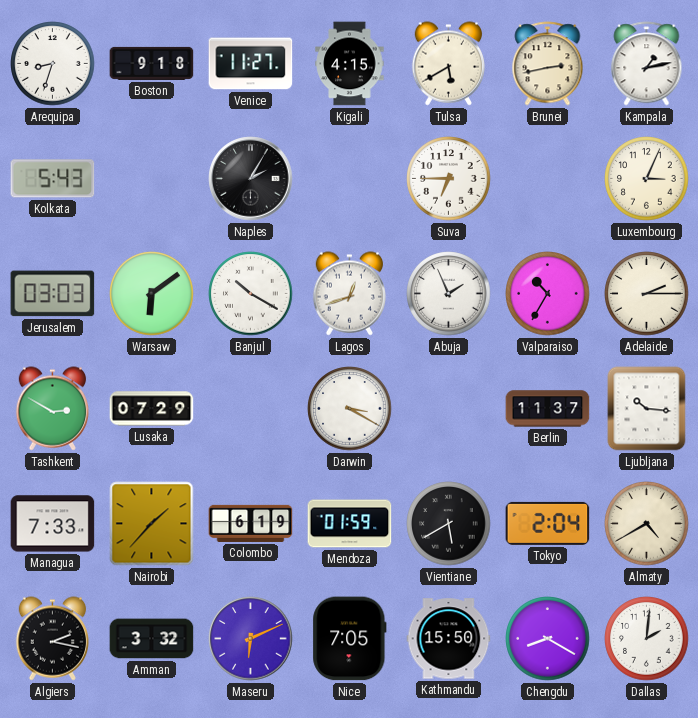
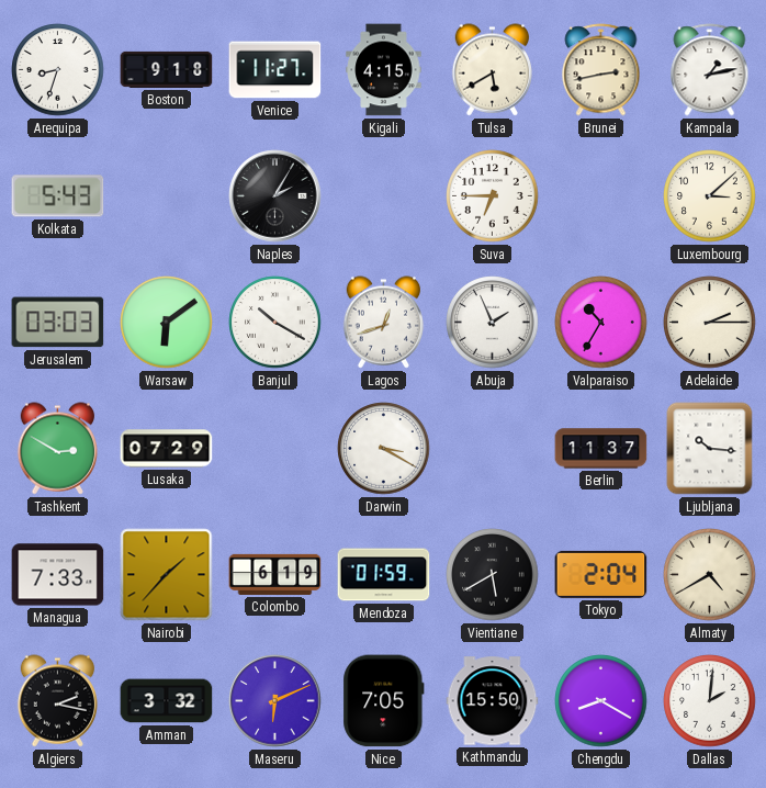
Luxembourg: 3:04 -> 3:08 (710, 196)
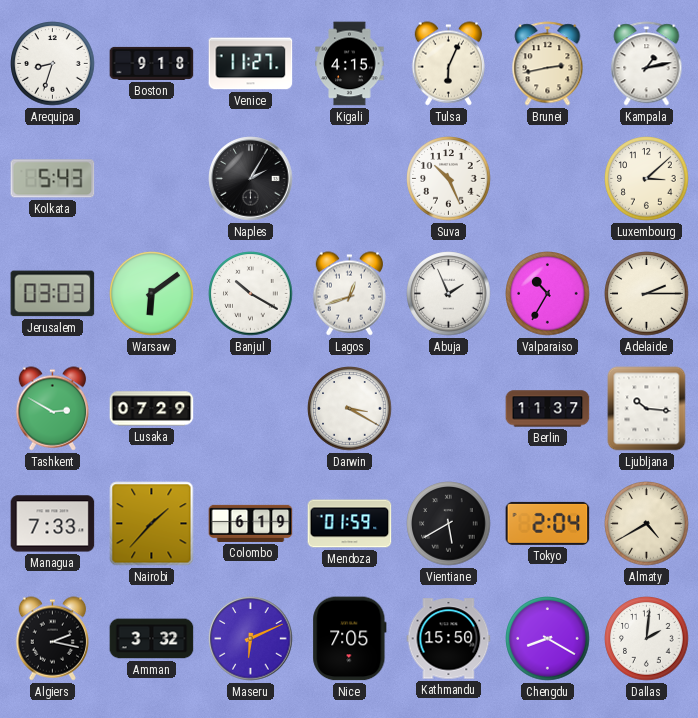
Tulsa: 5:40 -> 6:04 (449, 64)
Suva: 6:45 -> 10:26 (449, 179)
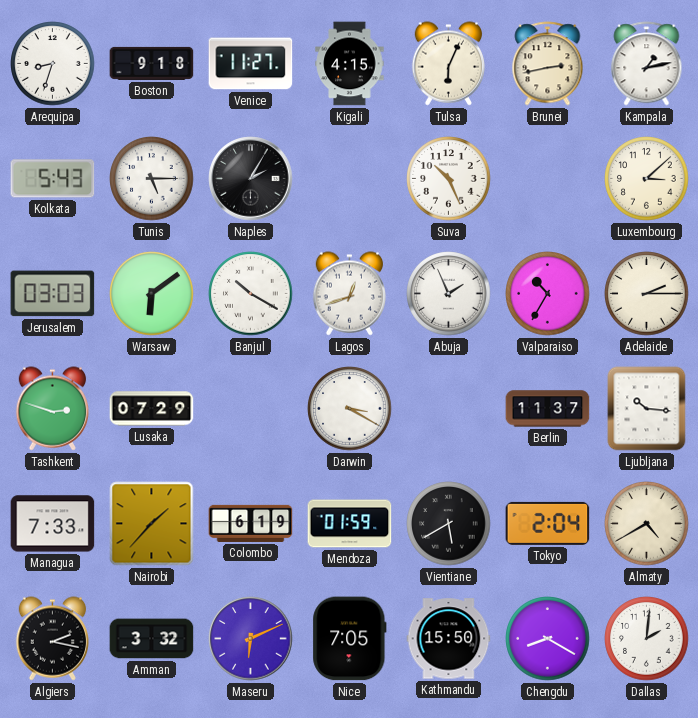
Tunis: none -> 5:15 (152, 179)
Tashkent: 2:50 -> 2:48 (53, 409)
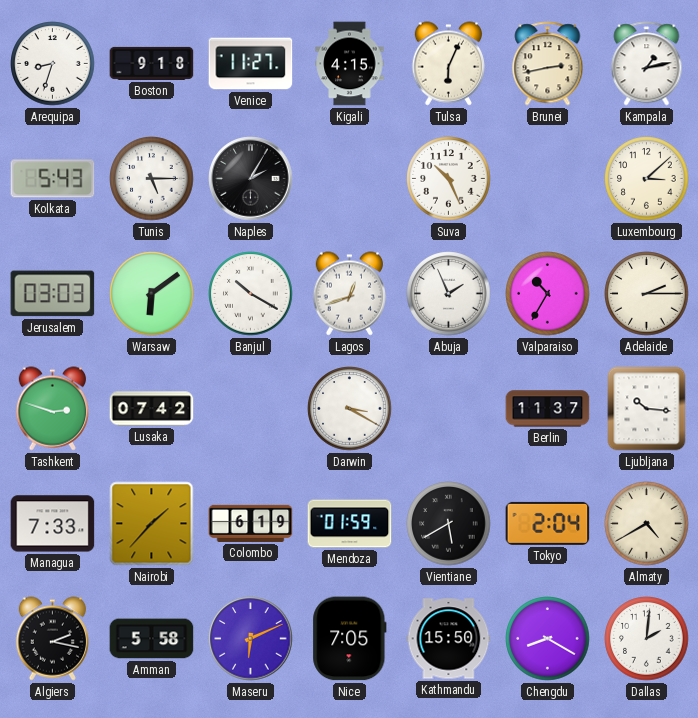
Lusaka: 07:29 -> 07:42 (152, 409)
Amman: 3:32 -> 5:58 (152, 639)
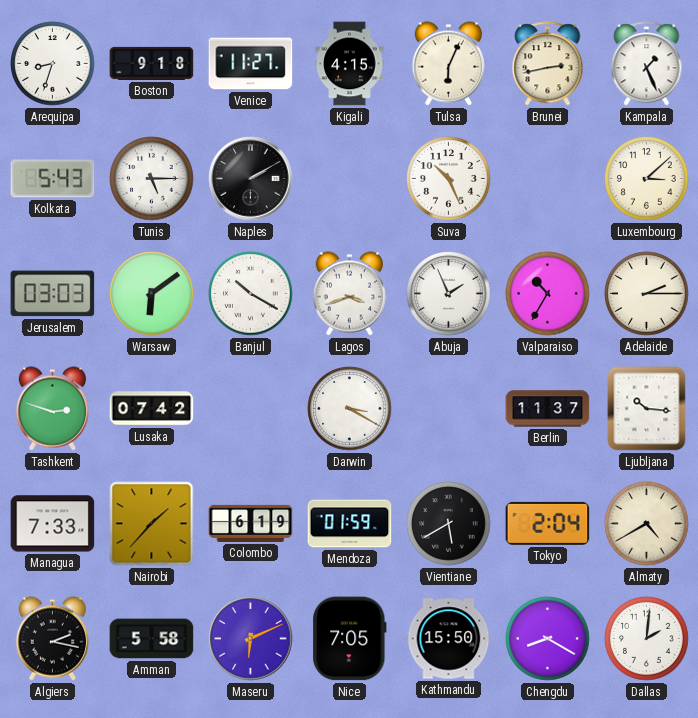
Kampala: 1:13 -> 1:26 (647, 64)
Naples: 2:05 -> 2:10 (251, 179)
Lagos: 12:42 -> 3:42 (350, 294)
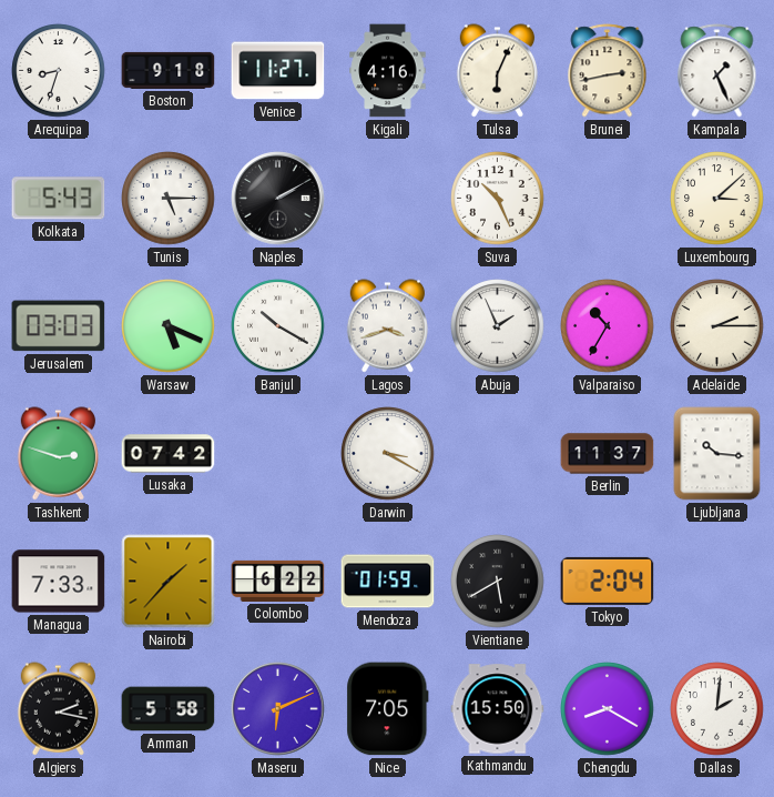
Kigali: 4:15 -> 4:16 (388, 71)
Warsaw: 6:09 -> 5:19 (169, 326)
Colombo: 6:19 -> 6:22 (278, 581)
Almaty: 4:40 -> none (647, 524)
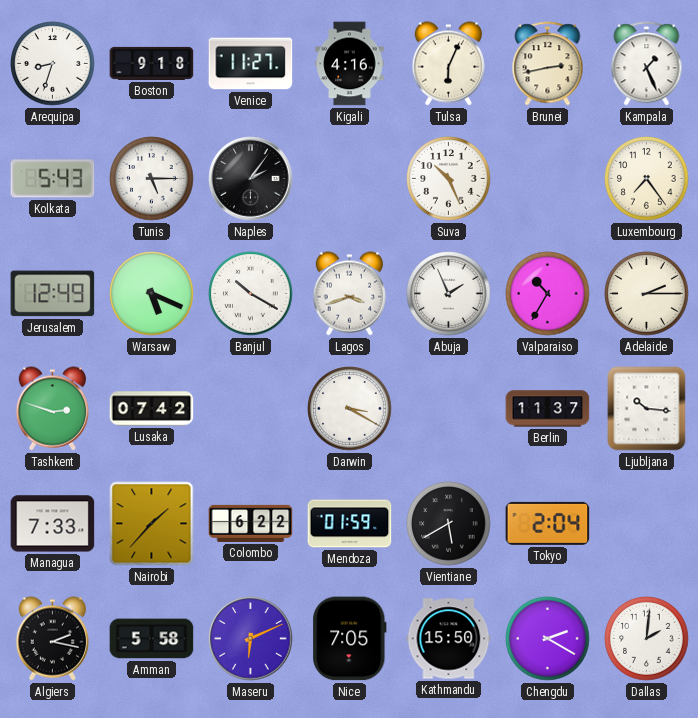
Naples: 2:10 -> 2:06 (251, 179)
Luxembourg: 3:08 -> 7:24 (647, 179)
Jerusalem: 03:03 -> 12:49 (53, 294)
Chengdu: 8:20 -> 2:20 (548, 639)
